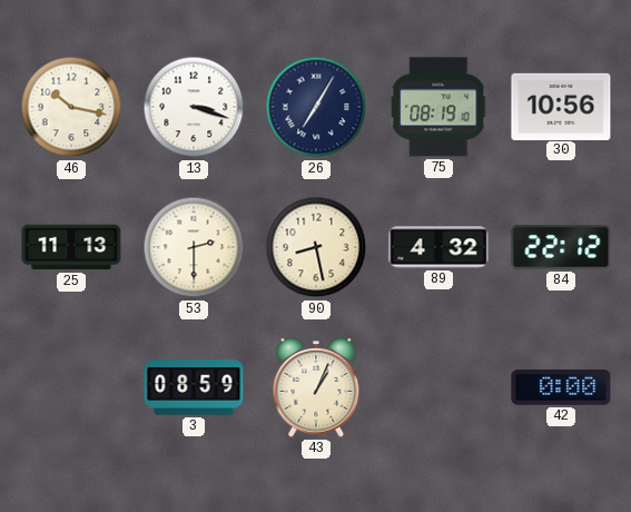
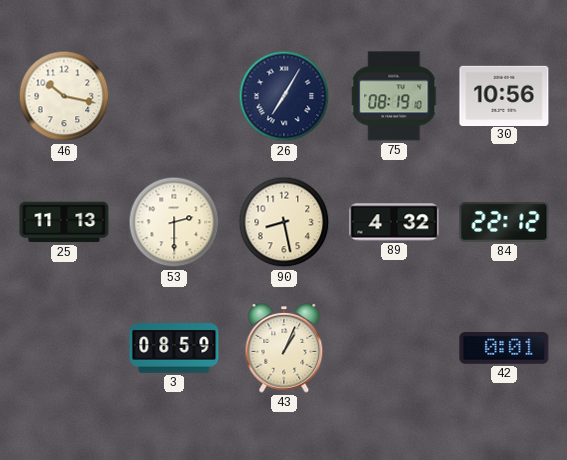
13: 3:18 -> none (194, 107)
42: 0:00 -> 0:01 (504, 349)
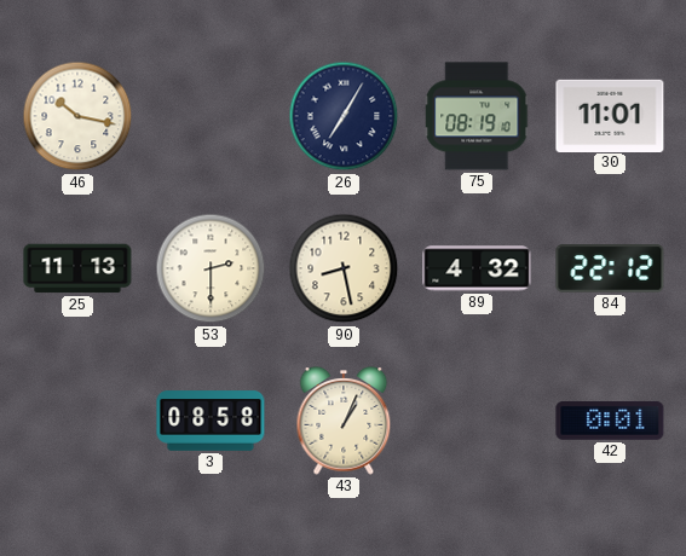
30: 10:56 -> 11:01 (610, 115)
3: 08:59 -> 08:58 (211, 421)
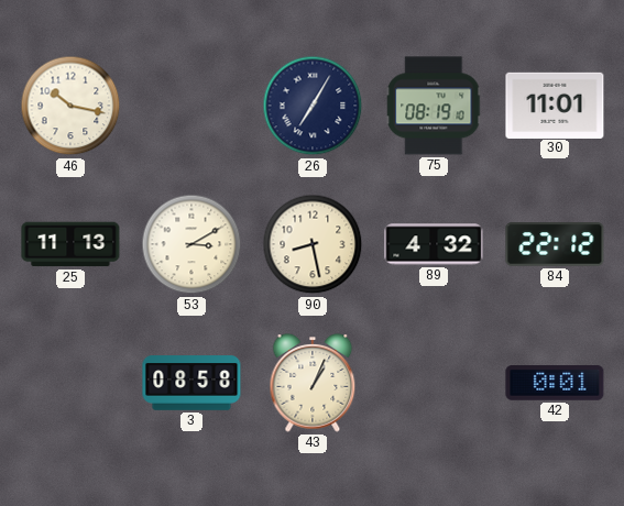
53: 2:30 -> 3:10 (191, 244)
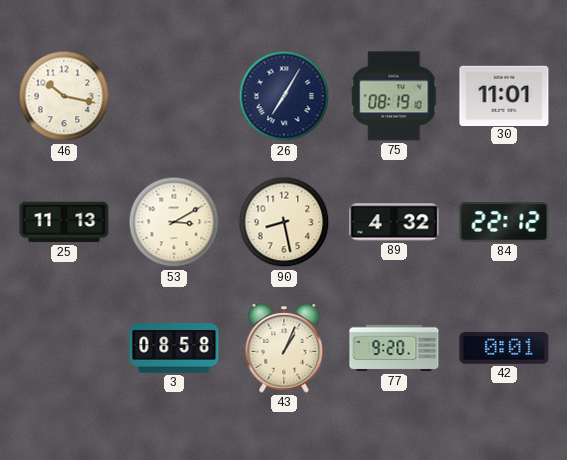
77: none -> 9:20 (394, 348)
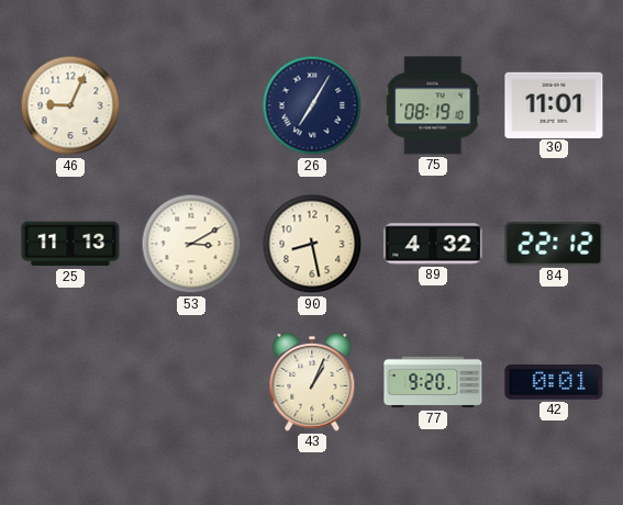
46: 10:17 -> 9:04 (70, 105)
3: 08:58 -> none (174, 348)
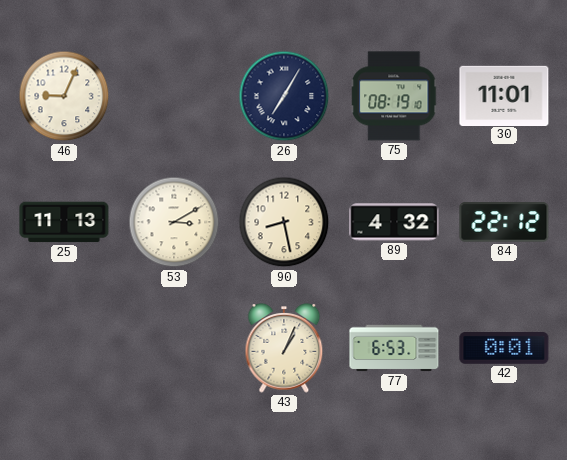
77: 9:20 -> 6:53 (394, 348)
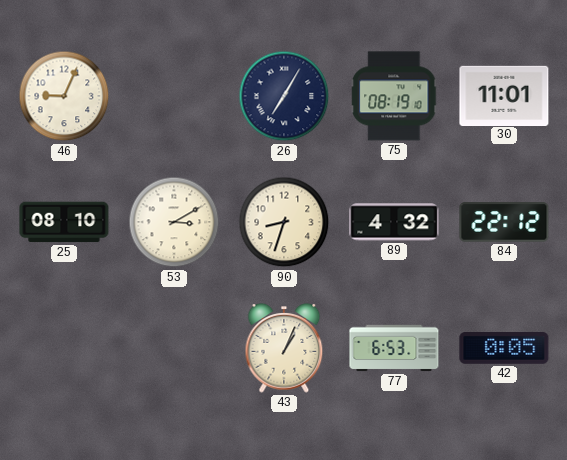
25: 11:13 -> 08:10 (64, 222)
90: 8:28 -> 8:33 (284, 222)
42: 0:01 -> 0:05 (504, 349)
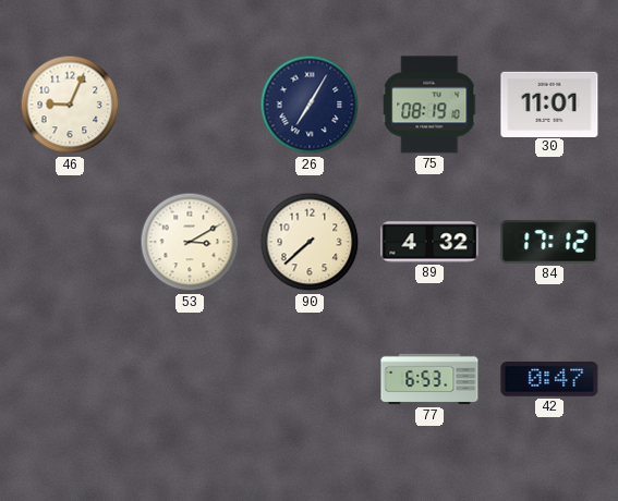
25: 08:10 -> none (64, 222)
90: 8:33 -> 7:38 (310, 242)
84: 22:12 -> 17:12 (549, 242)
43: 1:04 -> none (284, 348)
42: 0:05 -> 0:47 (549, 380)
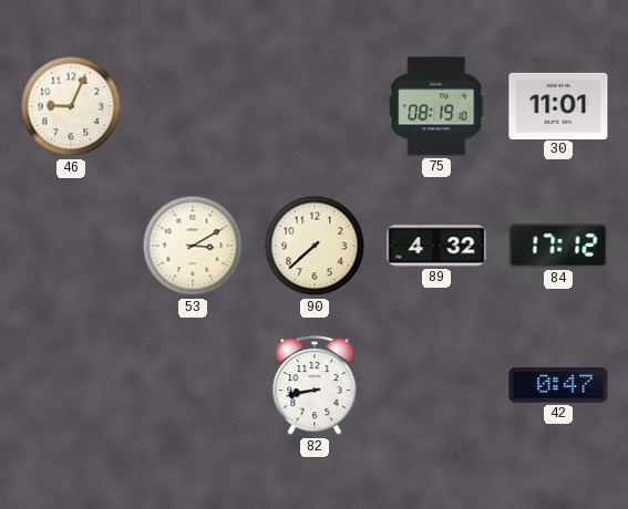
26: 7:05 -> none (310, 105)
82: none -> 8:43 (315, 386)
77: 6:53 -> none (429, 379)
